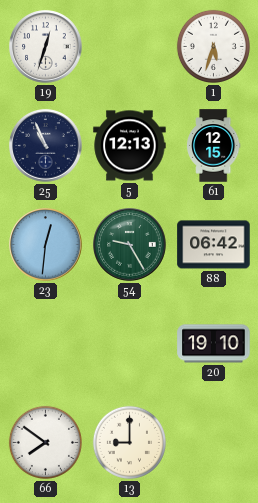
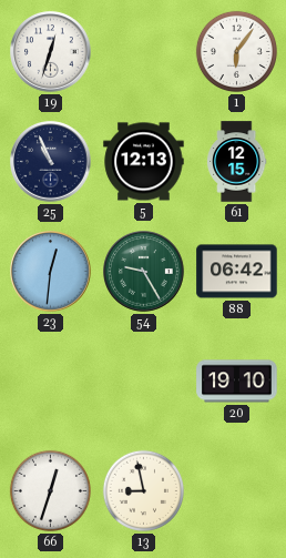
1: 5:33 -> 6:06 (236, 51)
66: 7:51 -> 12:33 (50, 490)
13: 9:00 -> 8:58 (143, 490)
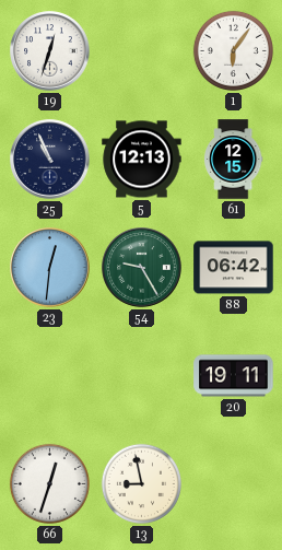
20: 19:10 -> 19:11 (234, 376)
